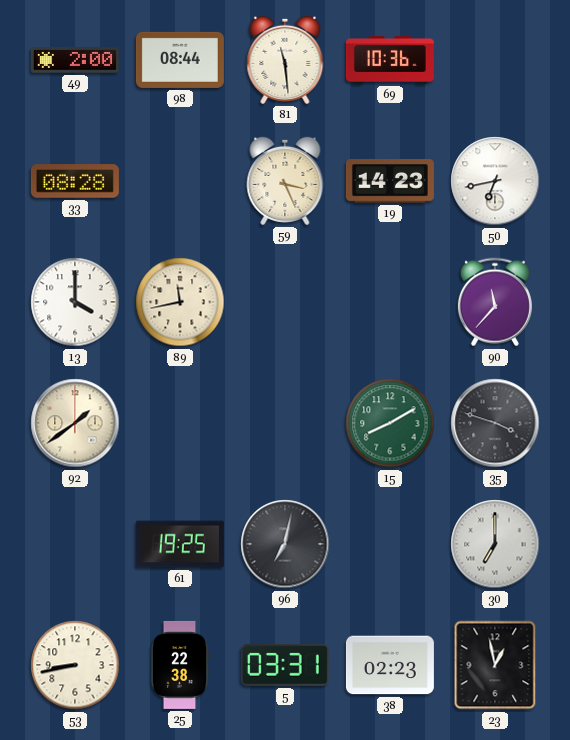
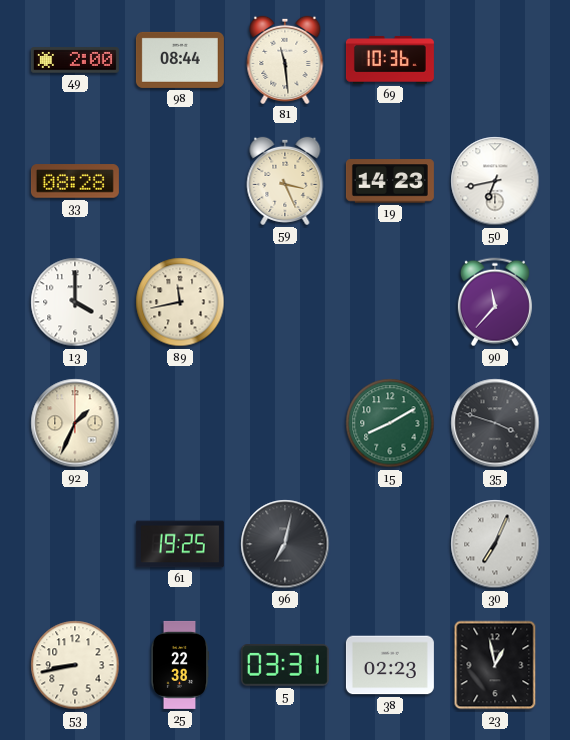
92: 1:39 -> 1:34 (75, 423)
30: 7:00 -> 7:04 (495, 544)
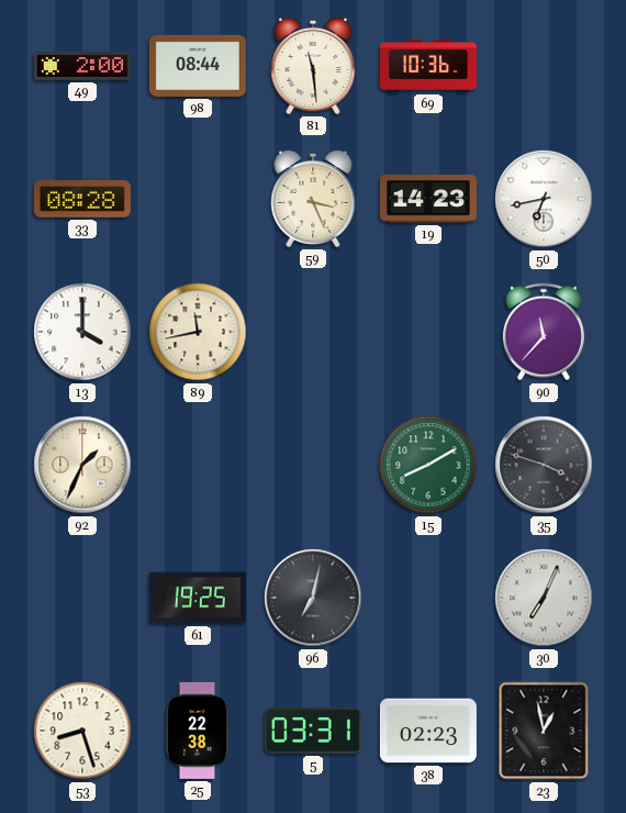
53: 8:43 -> 8:27 (82, 731)
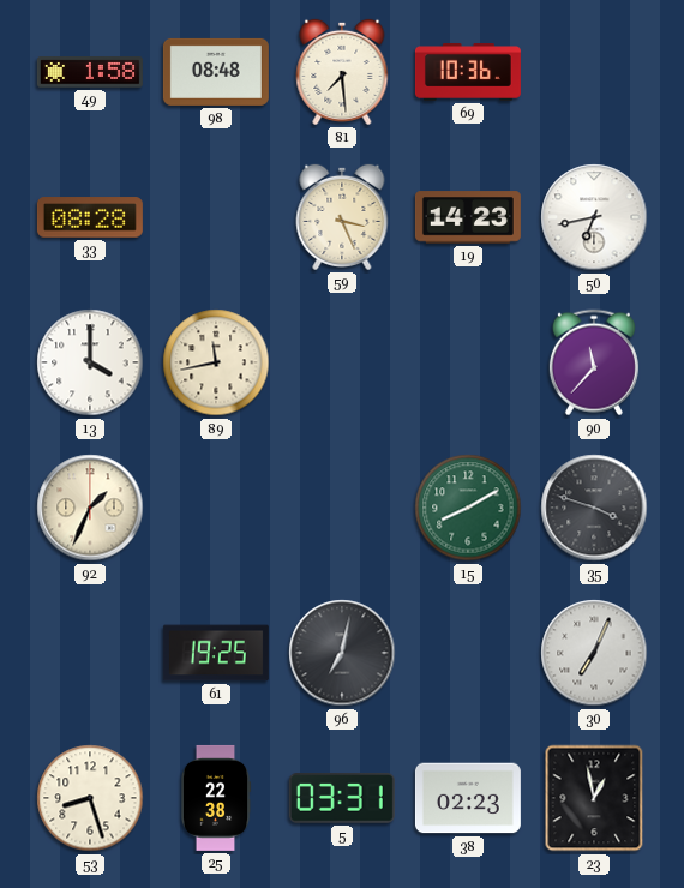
49: 2:00 -> 1:58 (90, 72)
98: 08:44 -> 08:48 (216, 72)
81: 11:29 -> 7:29 (342, 72)
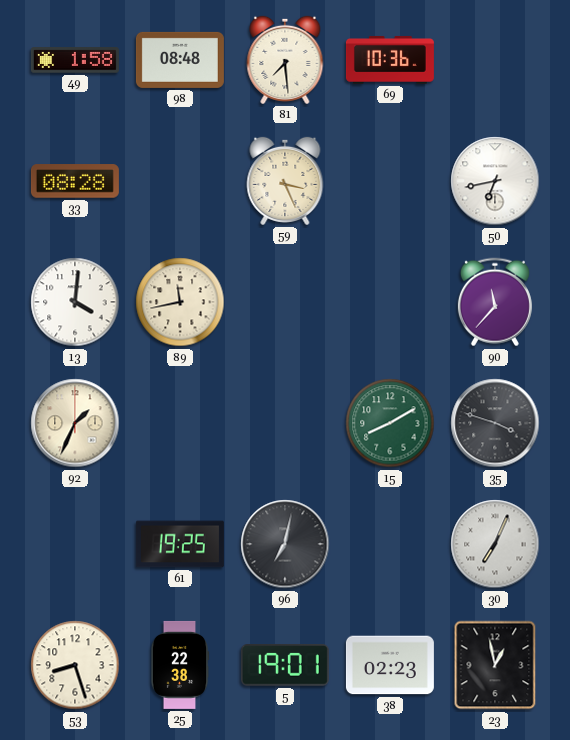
19: 14:23 -> none (468, 217)
13: 4:00 -> 4:01 (75, 302)
5: 03:31 -> 19:01 (285, 666)
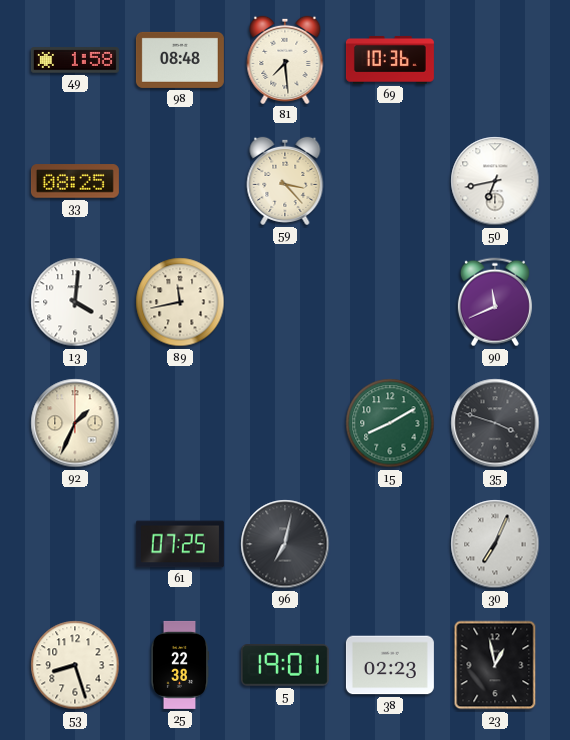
33: 08:28 -> 08:25 (75, 181)
59: 3:26 -> 3:23 (285, 181)
90: 11:37 -> 11:41 (495, 302)
61: 19:25 -> 07:25 (180, 544)
